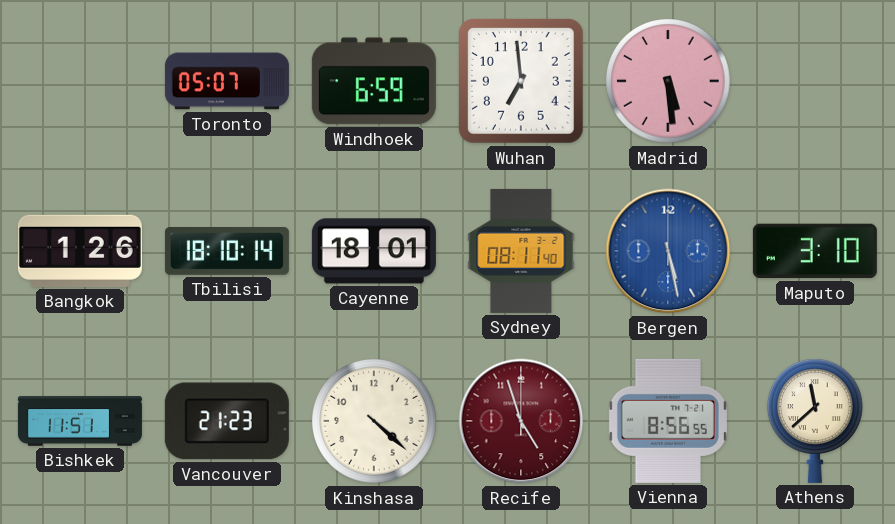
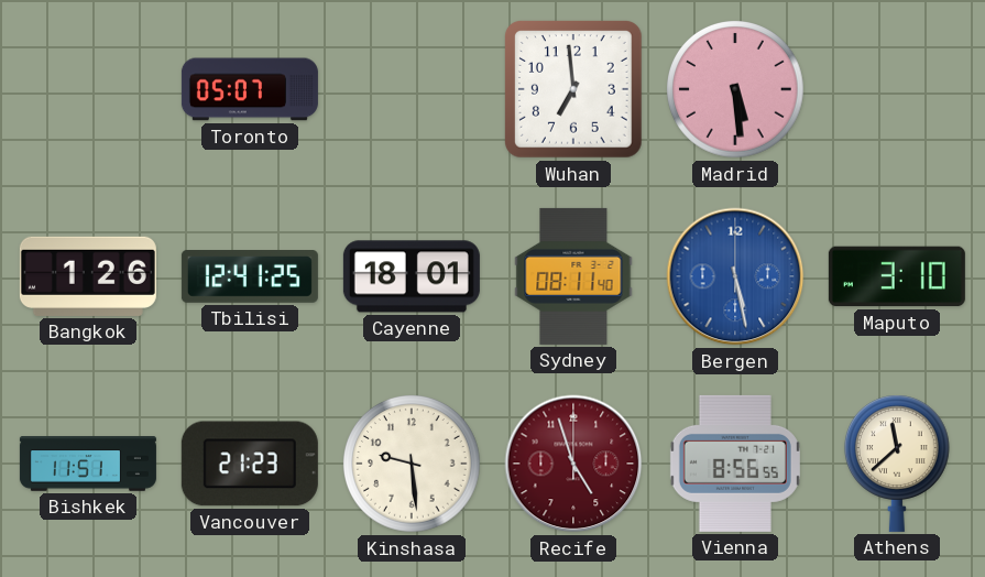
Windhoek: 6:59 -> none (374, 81)
Tbilisi: 18:10 -> 12:41 (250, 277)
Kinshasa: 4:22 -> 9:29 (413, 465)
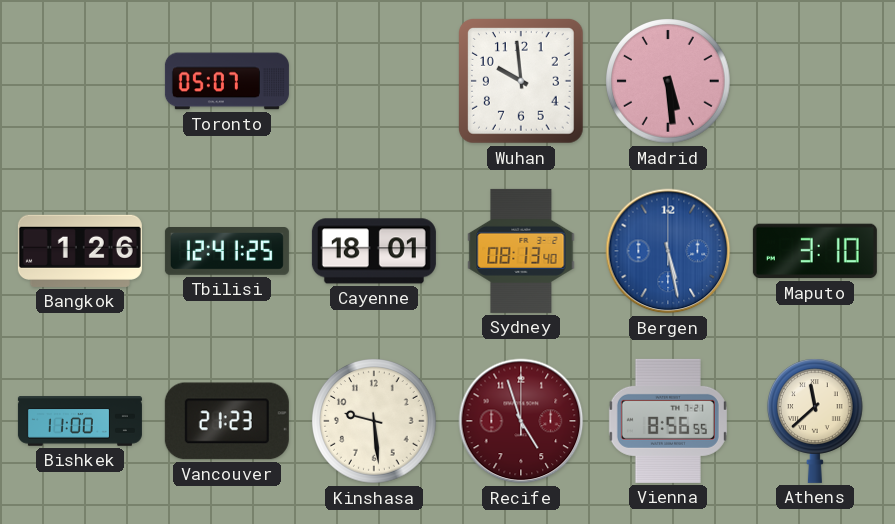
Wuhan: 6:59 -> 9:59 (522, 82)
Sydney: 08:11 -> 08:13 (521, 251)
Bishkek: 11:51 -> 11:00 (80, 421)
